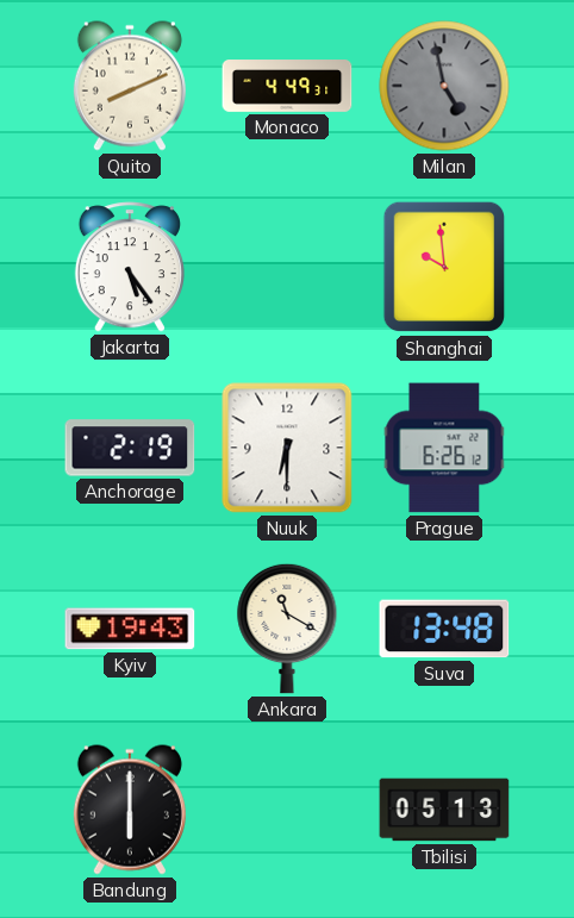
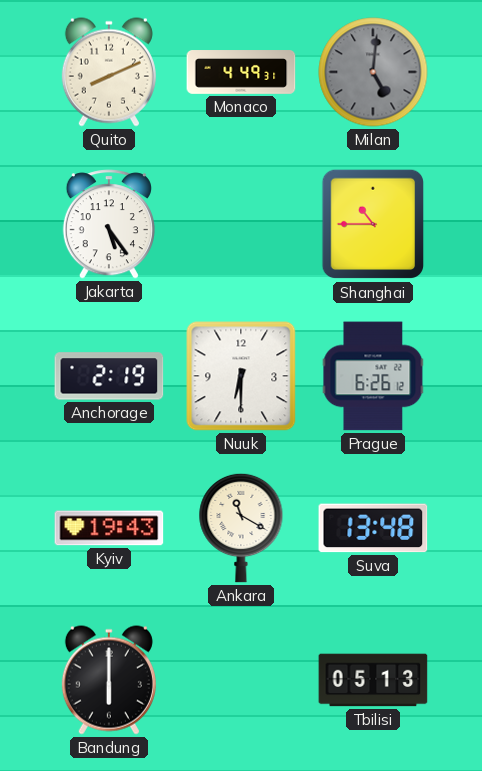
Milan: 4:58 -> 5:01 (373, 72)
Shanghai: 9:59 -> 10:45 (373, 224)
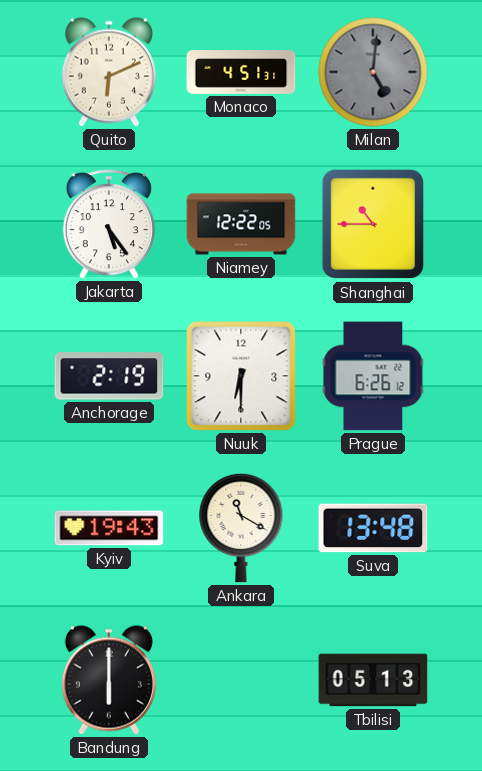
Quito: 8:11 -> 6:11 (109, 72)
Monaco: 4:49 -> 4:51 (241, 72)
Niamey: none -> 12:22 (241, 224)
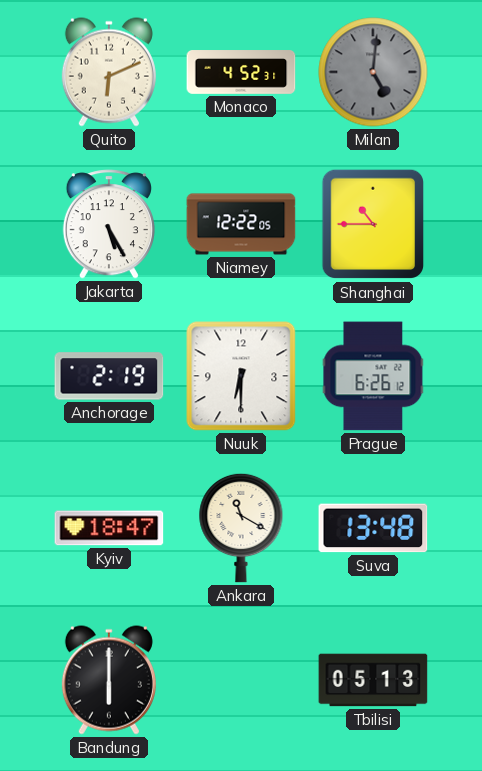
Monaco: 4:51 -> 4:52 (241, 72)
Jakarta: 5:24 -> 5:25 (109, 224)
Kyiv: 19:43 -> 18:47 (109, 528)
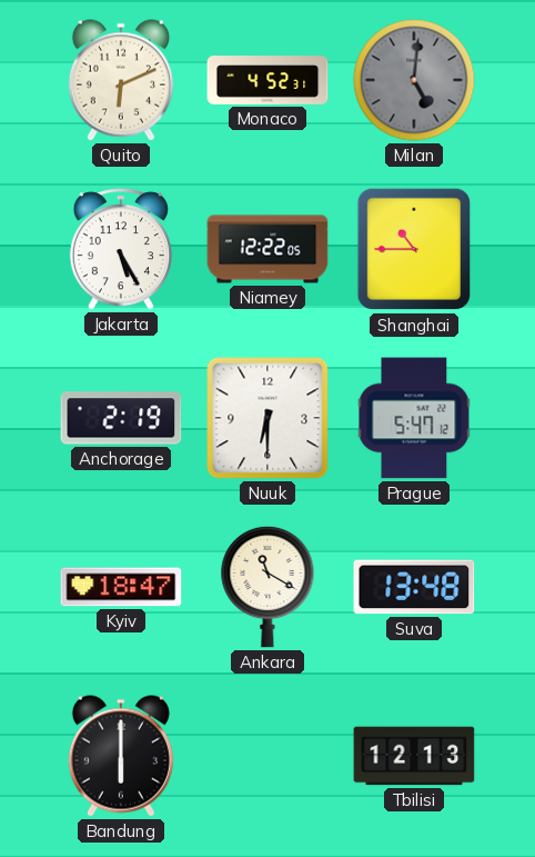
Prague: 6:26 -> 5:47 (414, 418)
Tbilisi: 05:13 -> 12:13 (414, 756)
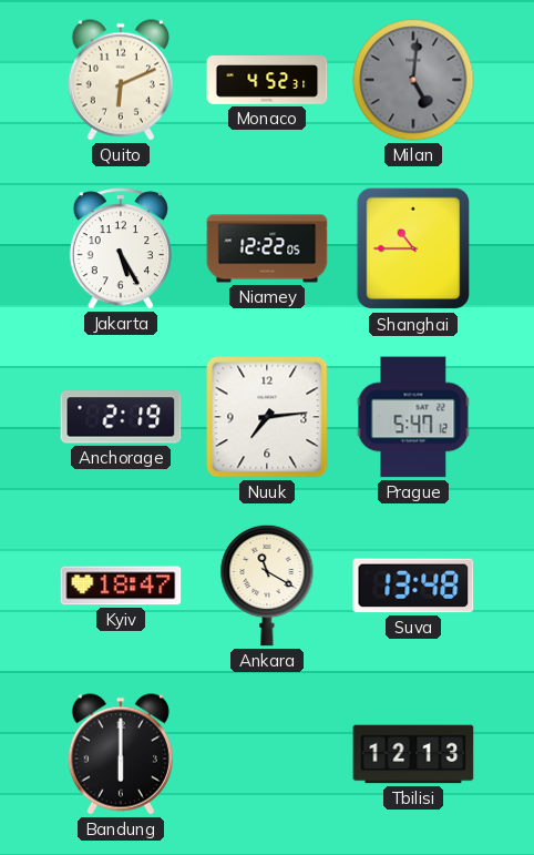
Nuuk: 6:30 -> 7:14 (267, 417)
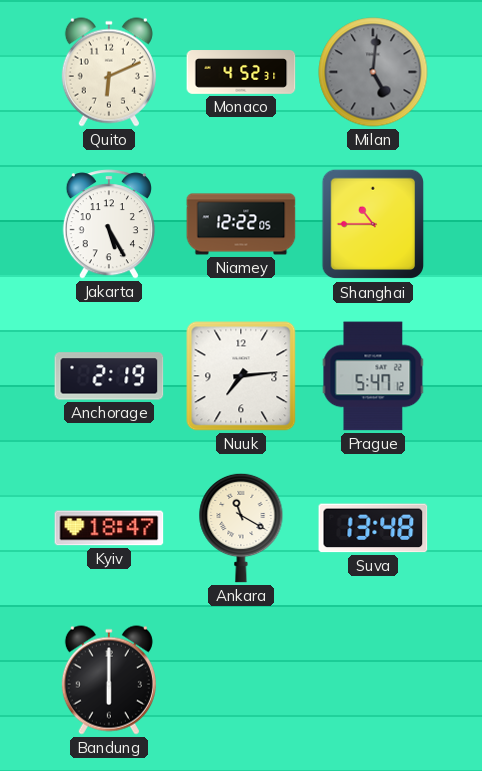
Tbilisi: 12:13 -> none (413, 754)
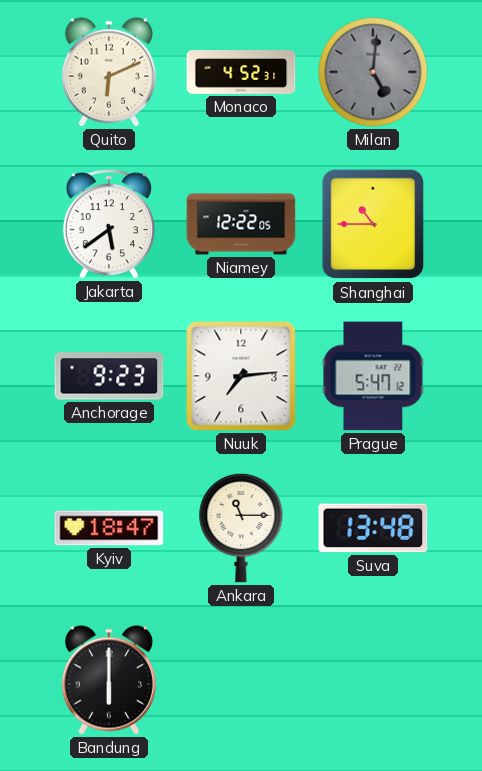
Jakarta: 5:25 -> 5:39 (109, 224)
Anchorage: 2:19 -> 9:23 (109, 376)
Ankara: 11:20 -> 11:15 (241, 528)
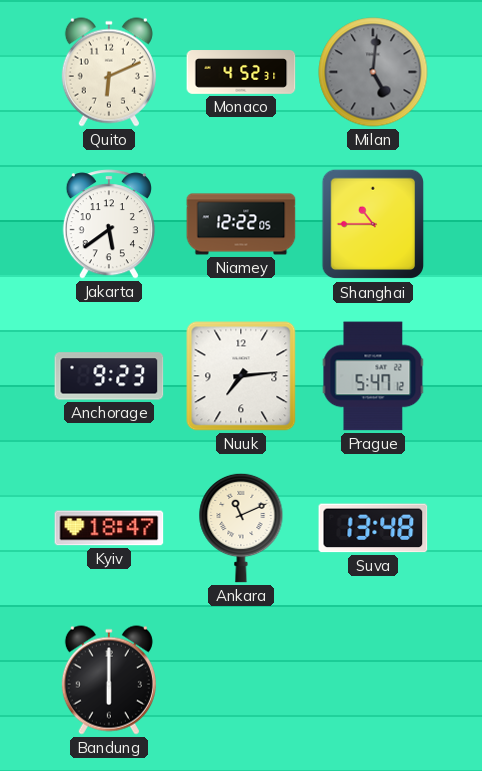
Ankara: 11:15 -> 11:11 (241, 528)
